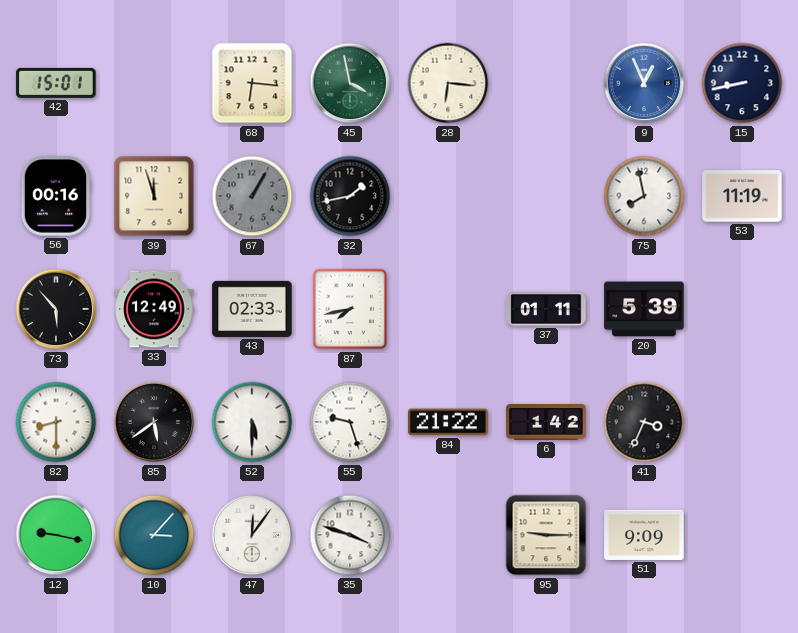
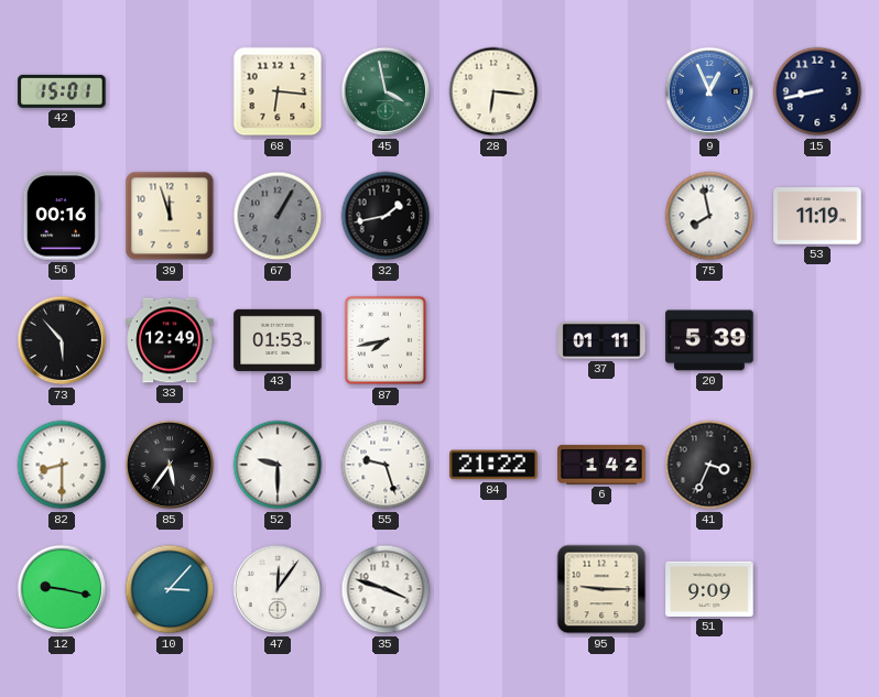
43: 02:33 -> 01:53 (278, 340)
85: 5:39 -> 5:36 (170, 465)
52: 5:30 -> 9:30 (278, 465)
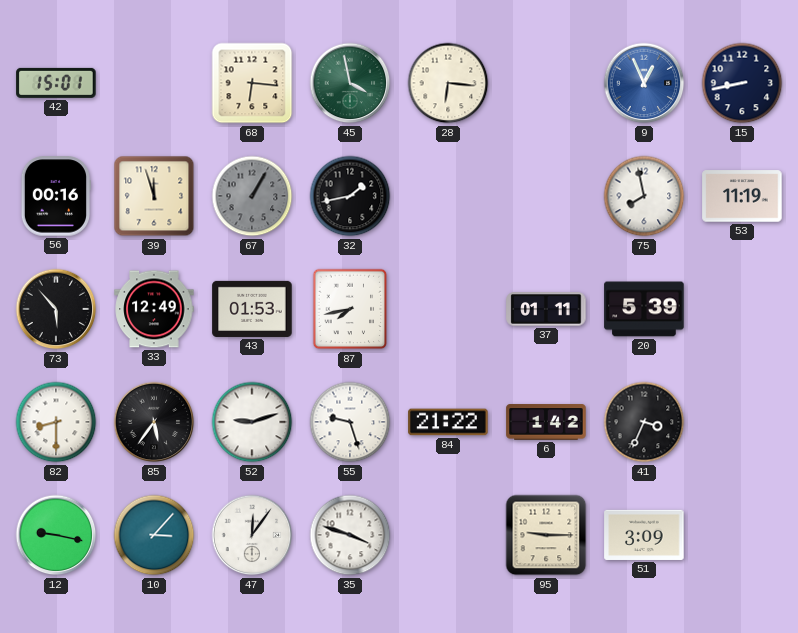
52: 9:30 -> 9:12 (252, 422)
51: 9:09 -> 3:09 (644, 535)
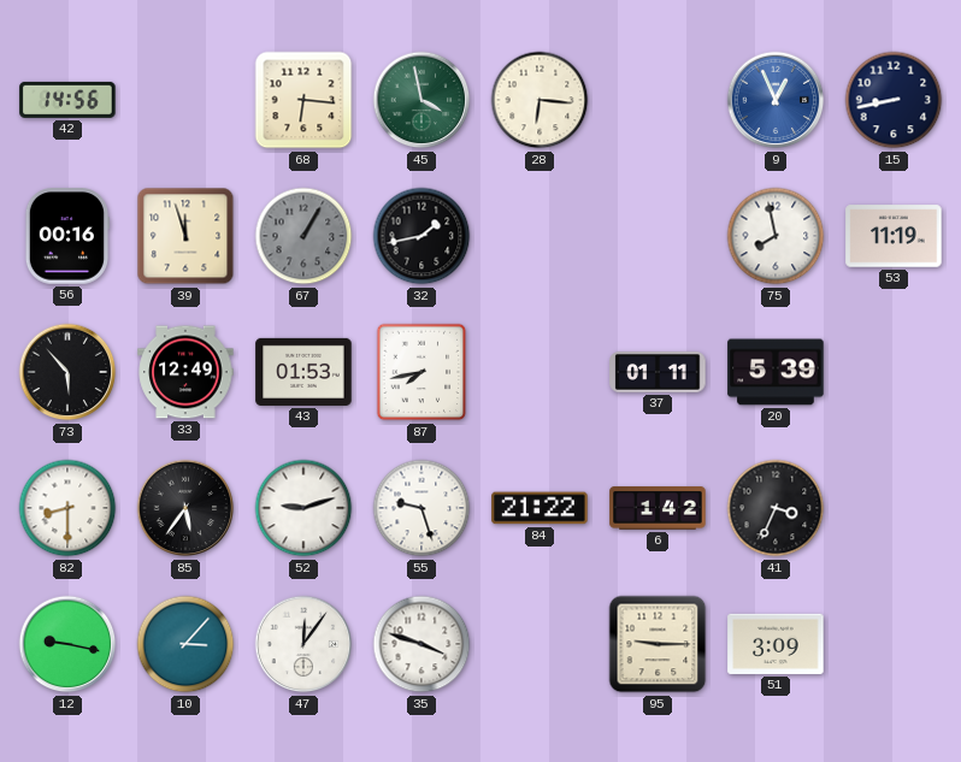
42: 15:01 -> 14:56 (67, 100)
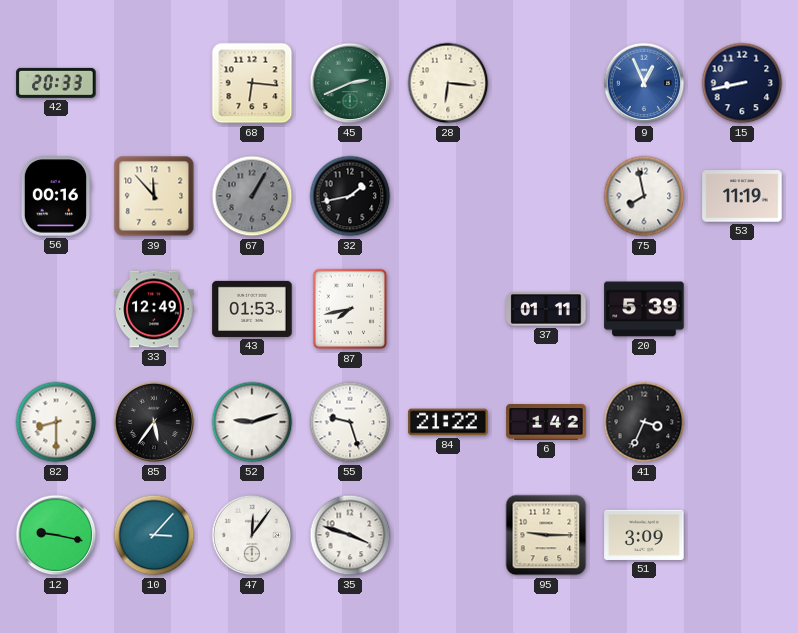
42: 14:56 -> 20:33 (56, 83)
45: 3:58 -> 2:41 (350, 83)
39: 11:57 -> 11:53 (154, 196)
73: 5:53 -> none (67, 372)
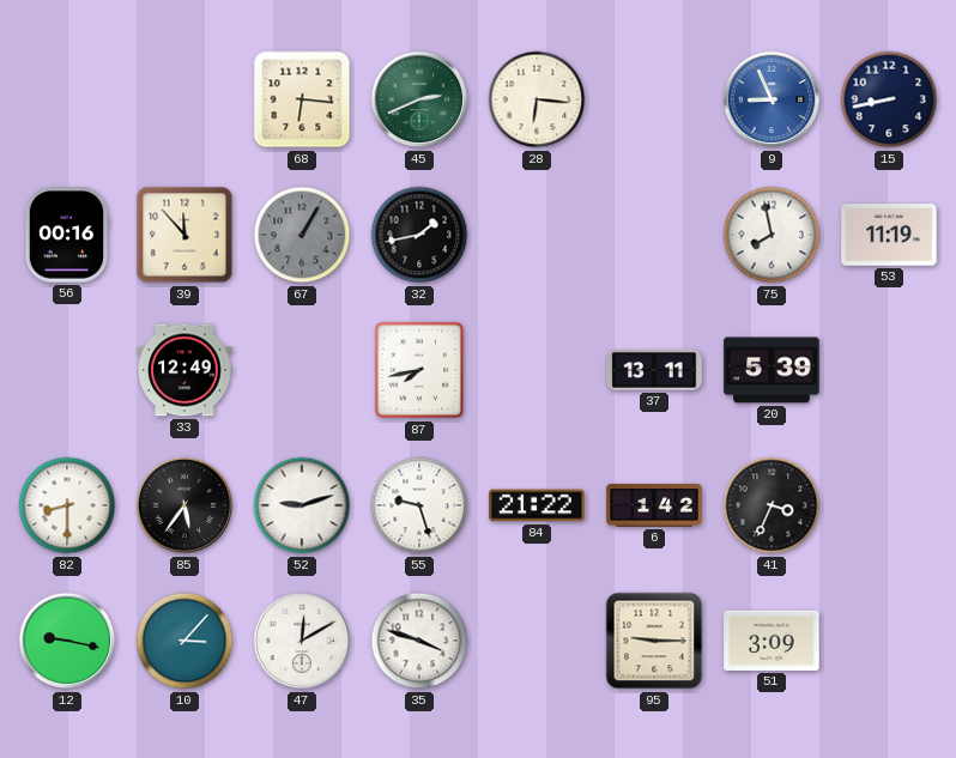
42: 20:33 -> none (56, 83)
9: 12:56 -> 8:56 (772, 99)
43: 01:53 -> none (252, 309)
37: 01:11 -> 13:11 (654, 370)
47: 12:06 -> 12:10 (302, 641)
